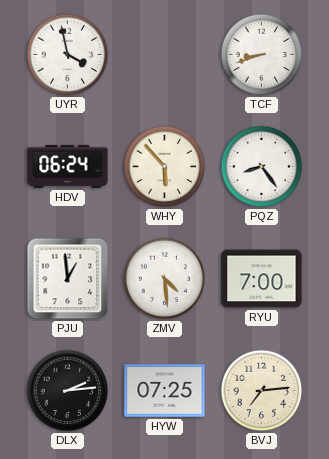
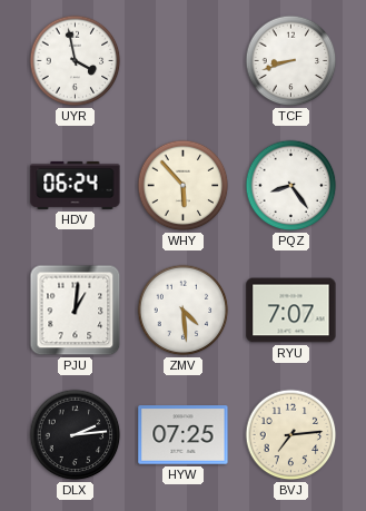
PJU: 12:59 -> 1:01 (76, 311)
RYU: 7:00 -> 7:07 (291, 311)
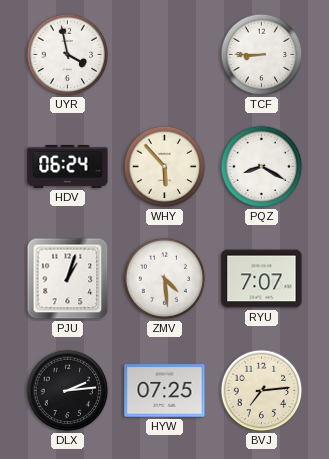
TCF: 8:42 -> 8:45 (262, 55)
PQZ: 8:24 -> 8:20 (262, 167)
PJU: 1:01 -> 1:03 (68, 279)
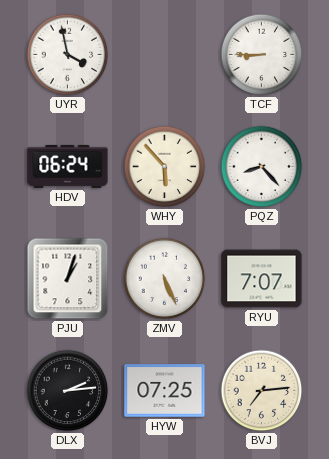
PQZ: 8:20 -> 8:23 (262, 167)
ZMV: 4:29 -> 5:26 (165, 279)
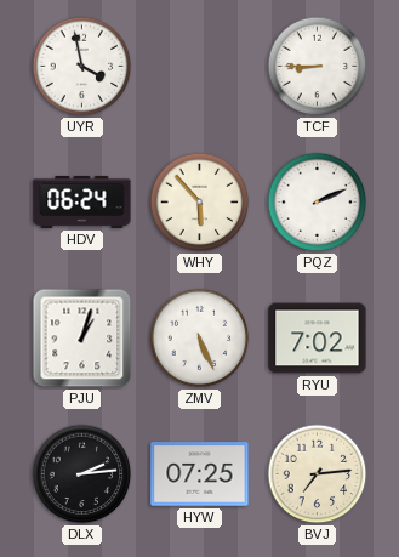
PQZ: 8:23 -> 2:11 (318, 203)
RYU: 7:07 -> 7:02 (318, 339)
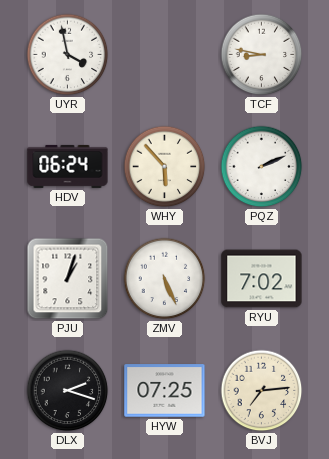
TCF: 8:45 -> 8:47 (262, 55)
DLX: 2:14 -> 2:18 (68, 391)
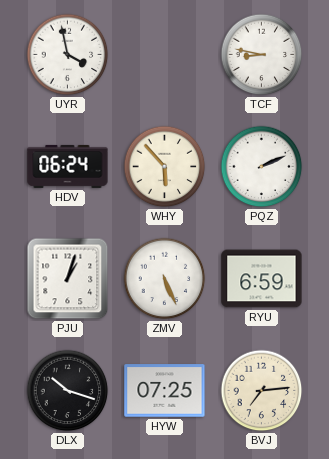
RYU: 7:02 -> 6:59 (262, 279)
DLX: 2:18 -> 10:18 (68, 391)
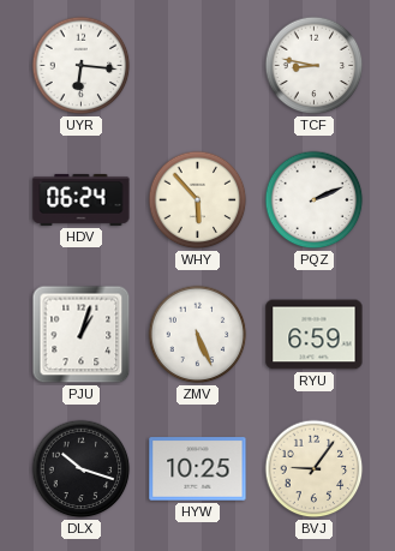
UYR: 3:58 -> 6:16 (82, 66)
HYW: 07:25 -> 10:25 (198, 469)
BVJ: 7:14 -> 9:06 (315, 469)
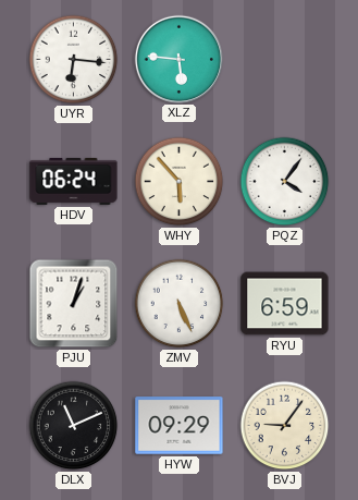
XLZ: none -> 5:46 (178, 59)
TCF: 8:47 -> none (315, 66)
PQZ: 2:11 -> 4:06 (285, 182)
DLX: 10:18 -> 11:11 (74, 426)
HYW: 10:25 -> 09:29 (180, 426)
